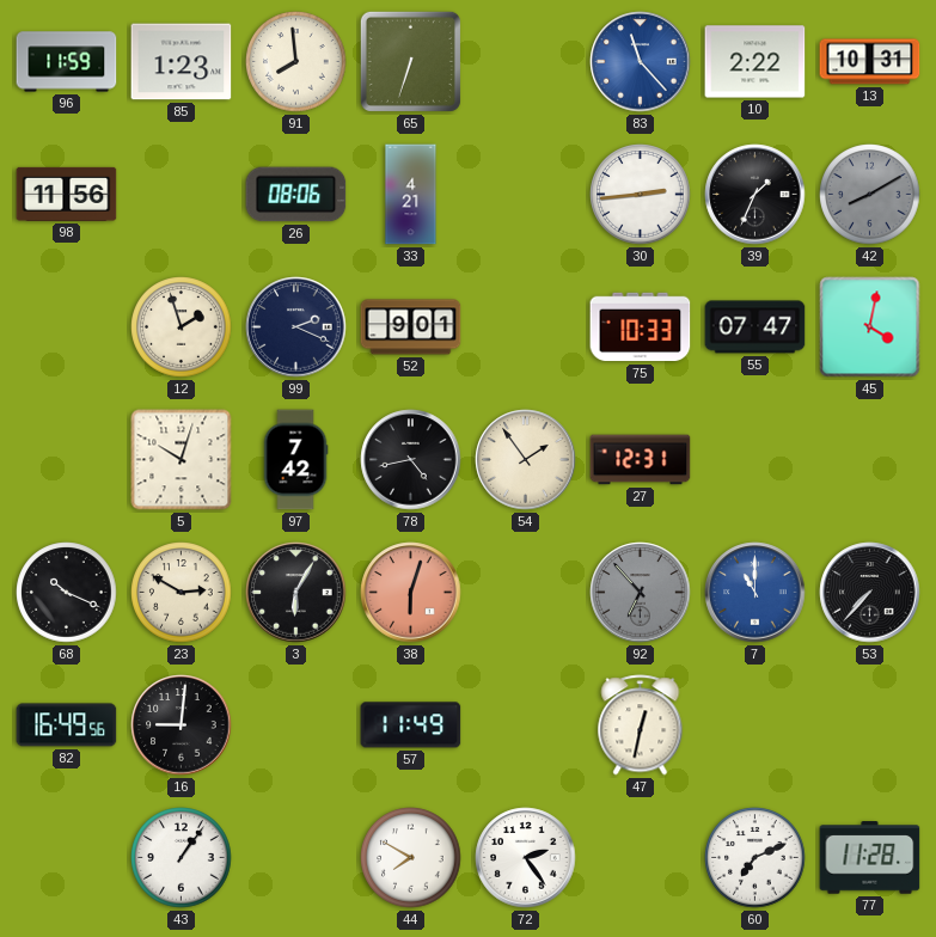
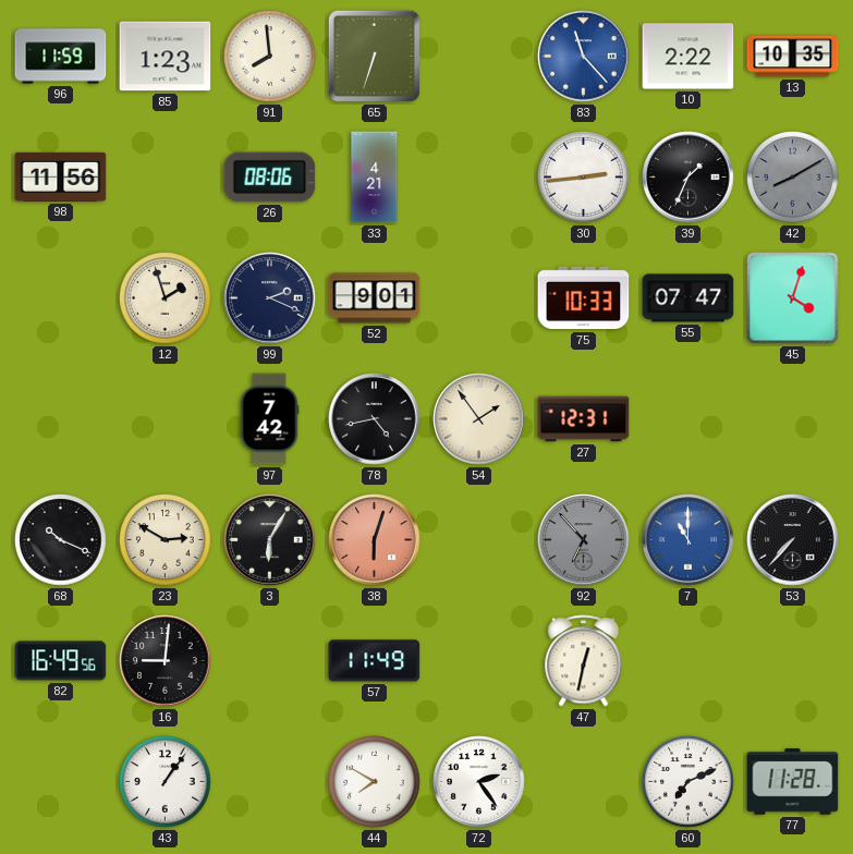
13: 10:31 -> 10:35 (793, 57)
45: 4:02 -> 4:03 (793, 298)
5: 10:03 -> none (182, 460)
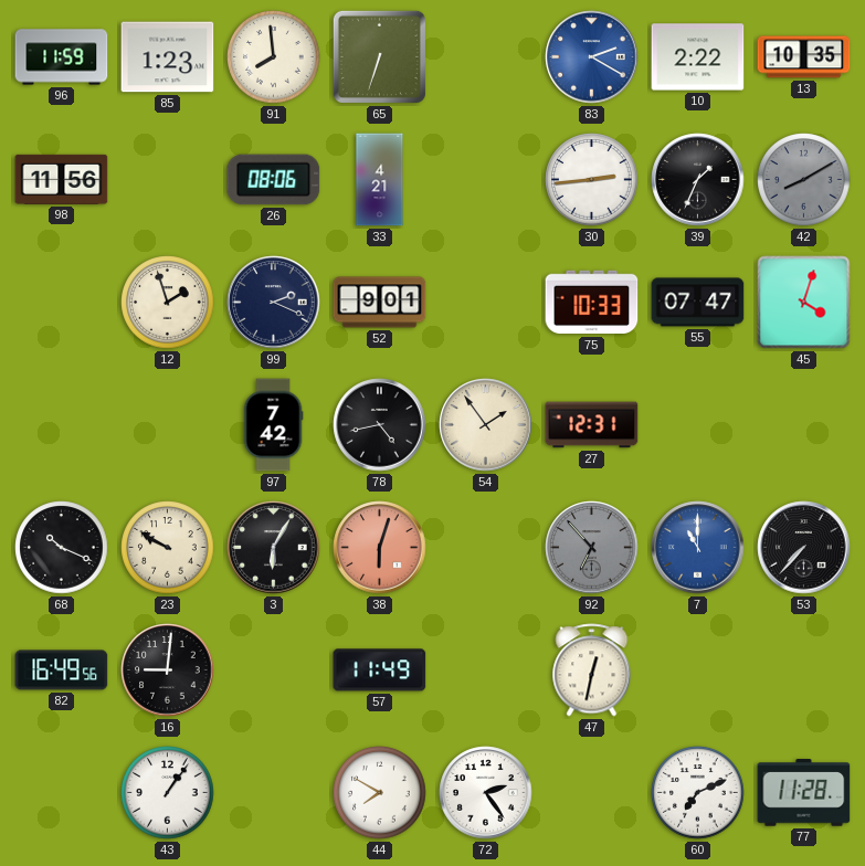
83: 11:23 -> 2:20 (592, 57)
23: 2:50 -> 9:50 (168, 548)
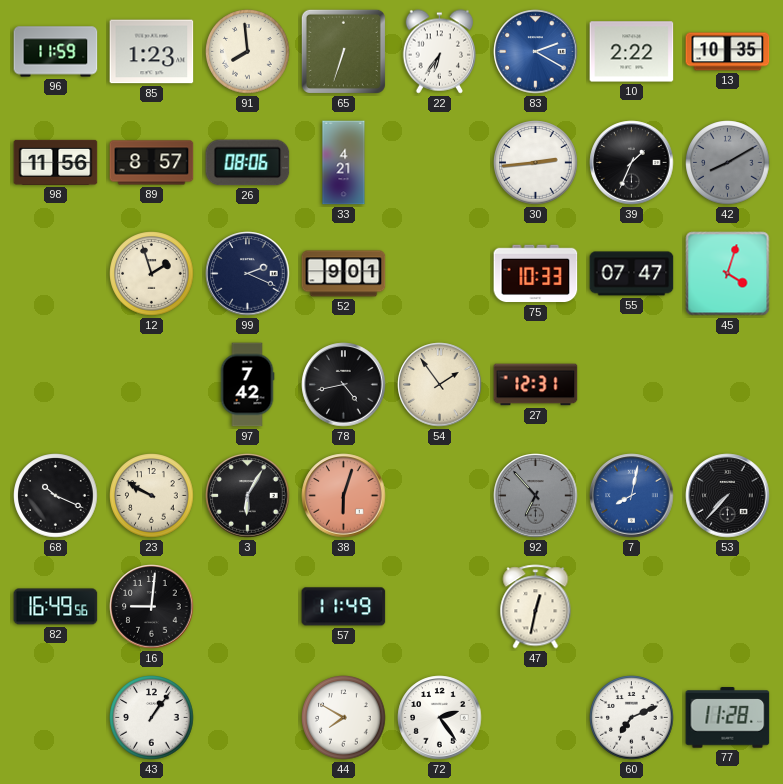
22: none -> 6:36 (440, 52)
89: none -> 8:57 (152, 163)
7: 11:00 -> 8:02 (632, 496)
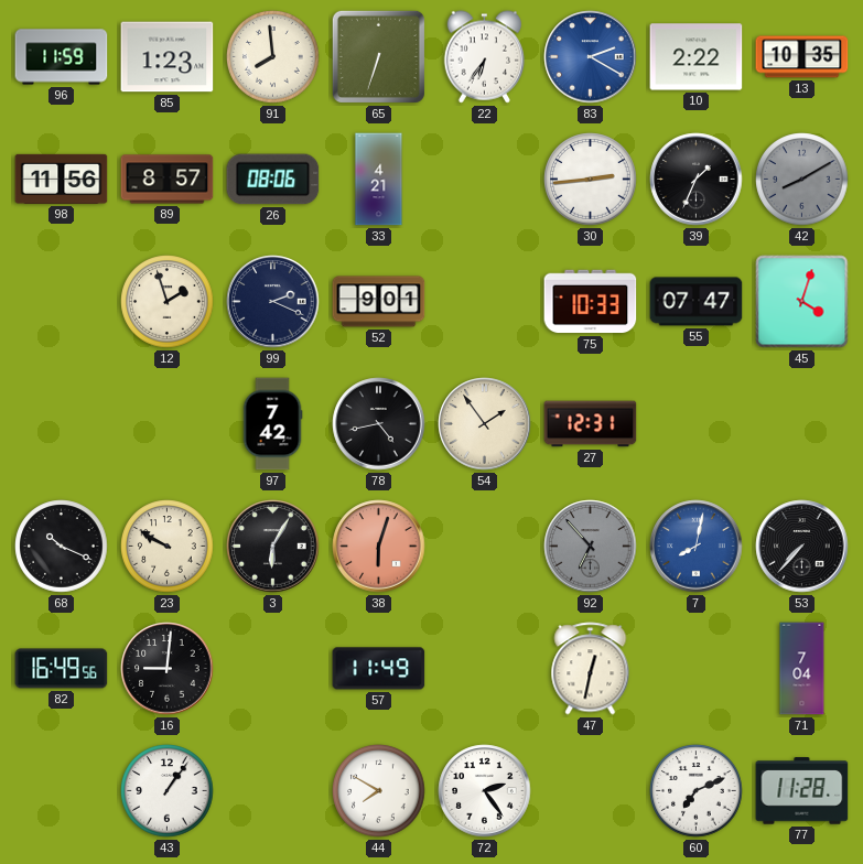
71: none -> 7:04 (802, 669)
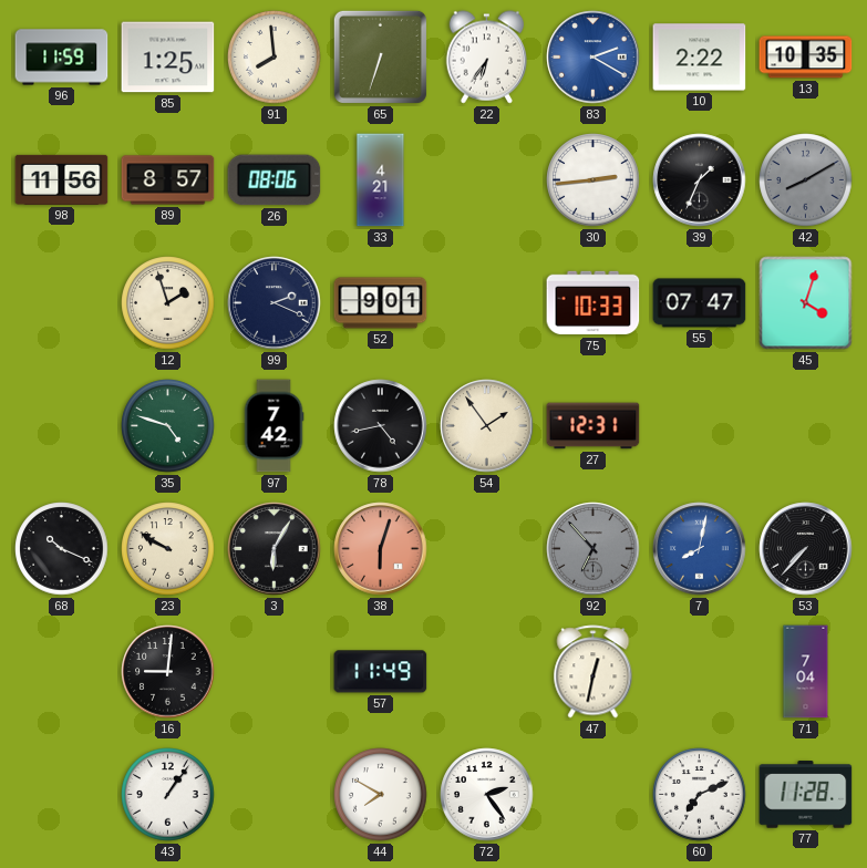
85: 1:23 -> 1:25 (168, 58)
35: none -> 4:48 (168, 426)
82: 16:49 -> none (62, 669)
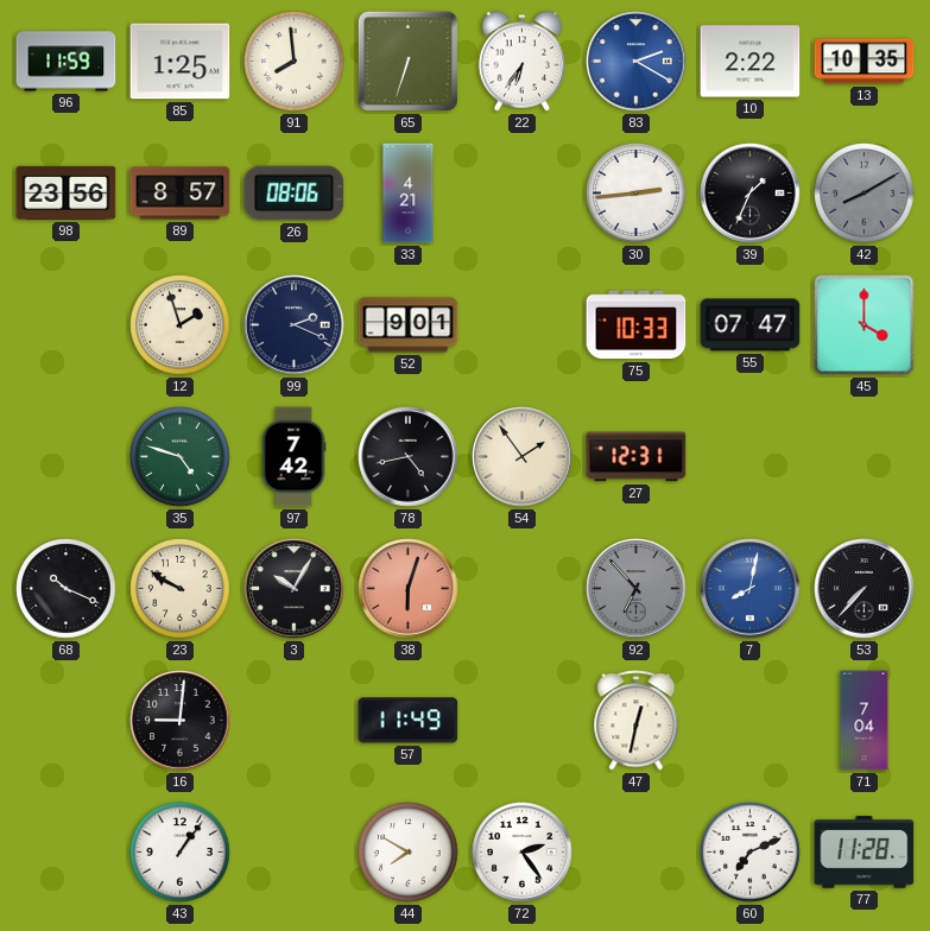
98: 11:56 -> 23:56 (67, 192)
45: 4:03 -> 4:00 (865, 325)
3: 6:05 -> 10:05 (295, 589)
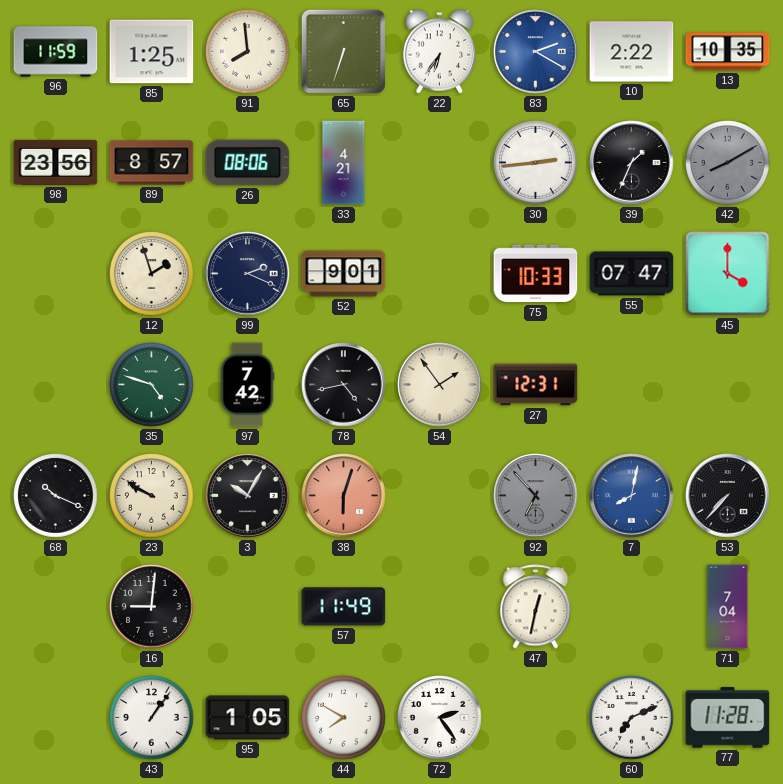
95: none -> 1:05 (248, 718)
